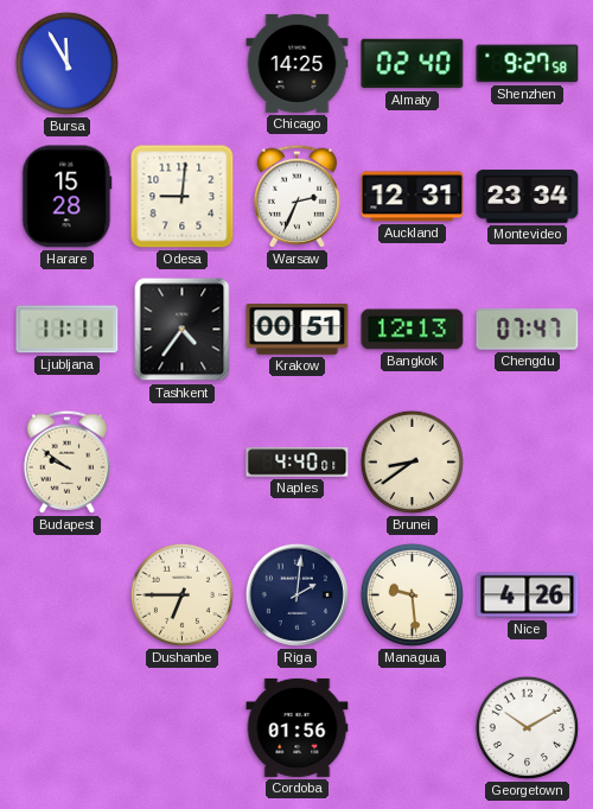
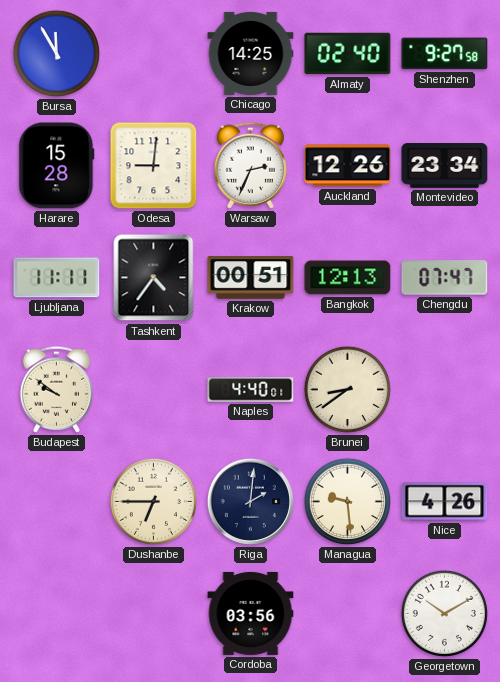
Auckland: 12:31 -> 12:26 (348, 166)
Cordoba: 01:56 -> 03:56 (251, 613)
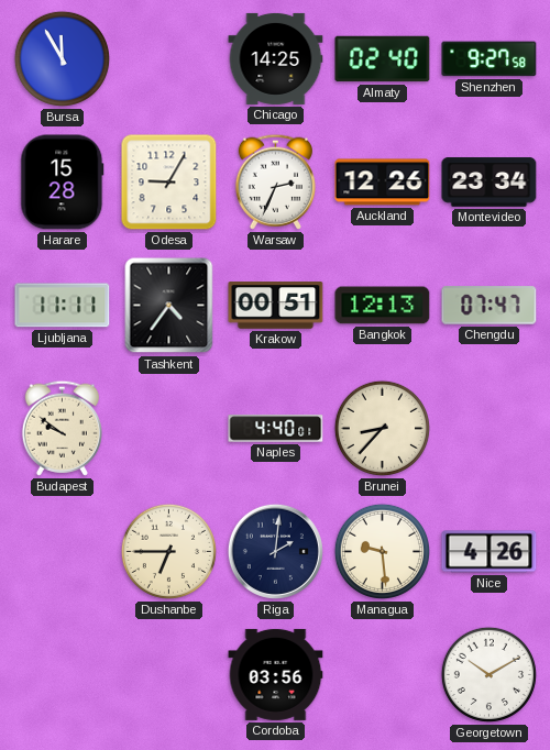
Odesa: 9:01 -> 9:05 (169, 183)
Brunei: 8:39 -> 8:37 (382, 428)
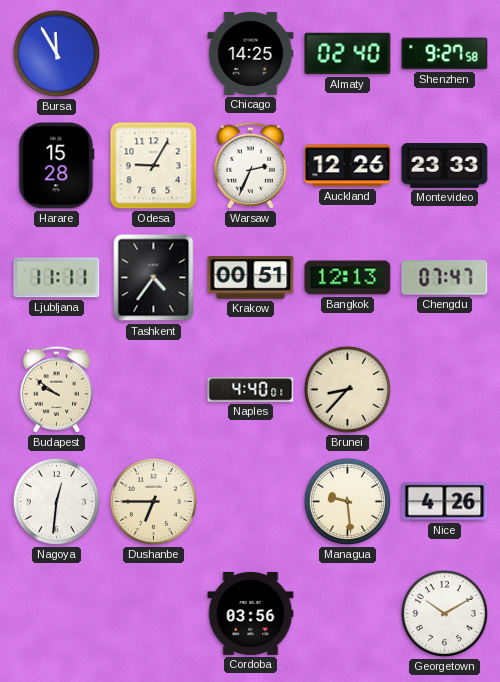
Montevideo: 23:34 -> 23:33 (445, 166)
Nagoya: none -> 12:31 (56, 501)
Riga: 2:01 -> none (275, 551)
